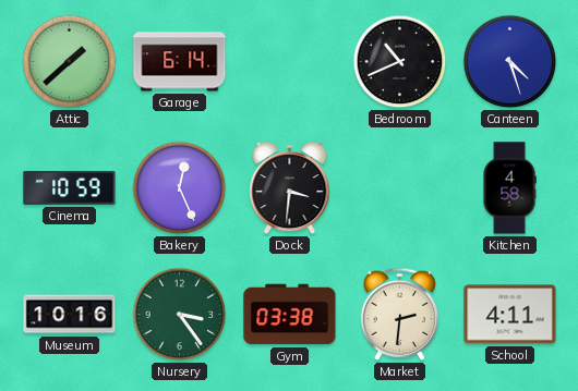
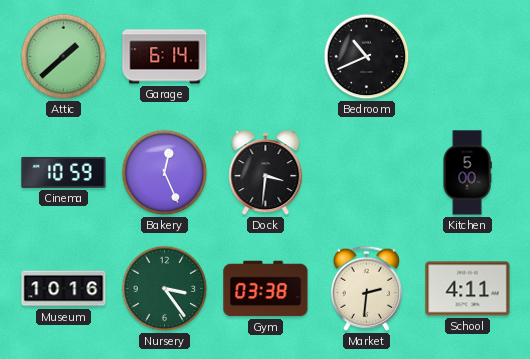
Canteen: 4:27 -> none (510, 62)
Kitchen: 4:58 -> 5:00 (467, 173)
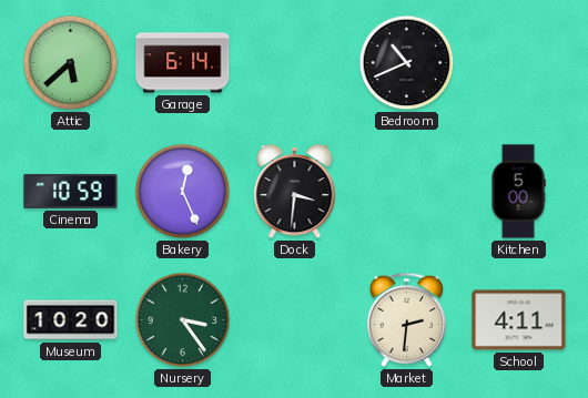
Attic: 1:38 -> 5:38 (71, 63)
Museum: 10:16 -> 10:20 (71, 320)
Gym: 03:38 -> none (266, 289)
